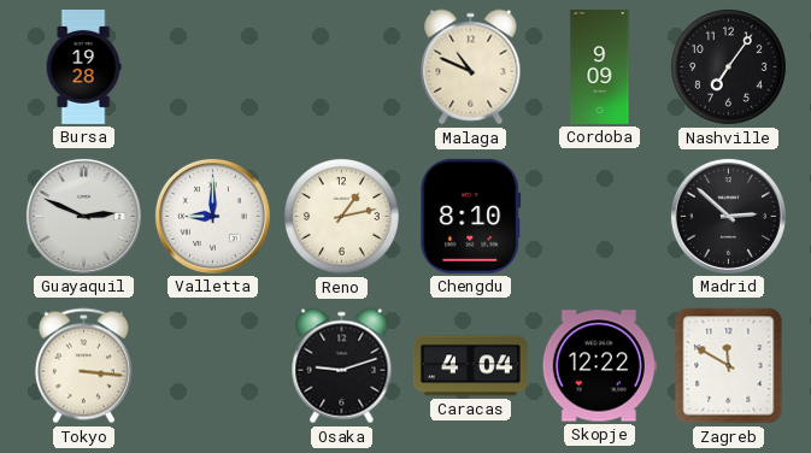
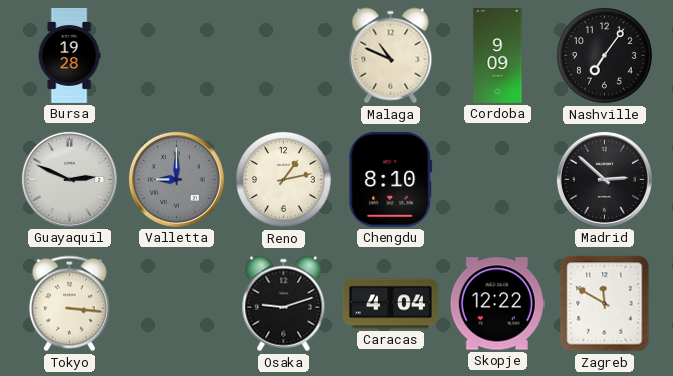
Valletta dial: white -> grey (176, 179)
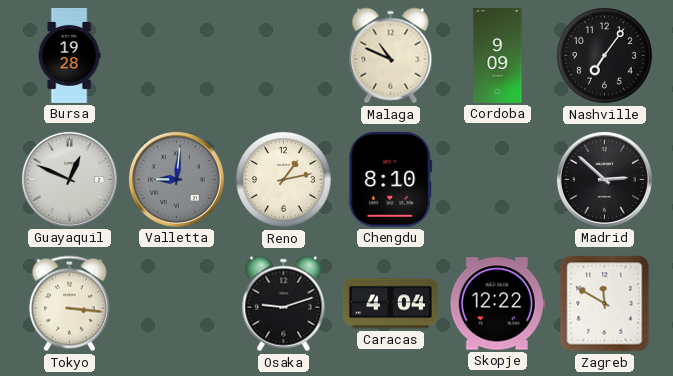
Guayaquil: 2:49 -> 12:49 (69, 179)
Valletta: 9:00 -> 9:01 (176, 179)
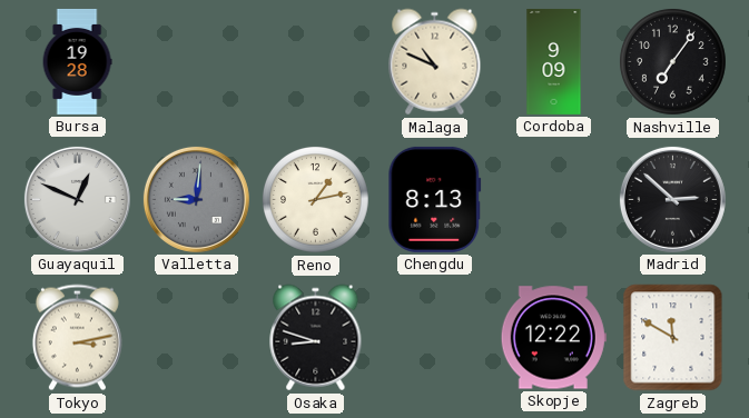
Chengdu: 8:10 -> 8:13 (435, 199)
Tokyo: 3:16 -> 3:13 (77, 338)
Osaka: 9:12 -> 8:48 (316, 338)
Caracas: 4:04 -> none (390, 304)
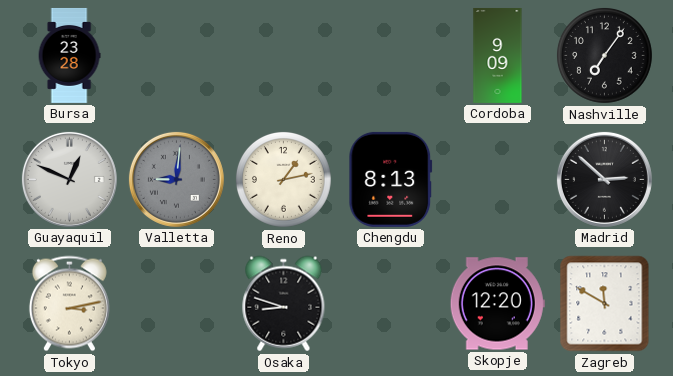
Bursa: 19:28 -> 23:28 (69, 55)
Malaga: 10:49 -> none (435, 62)
Skopje: 12:22 -> 12:20 (497, 304)
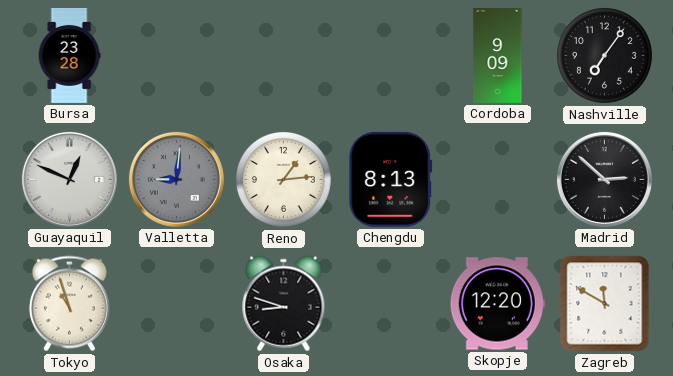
Reno: 1:13 -> 1:14 (284, 179)
Tokyo: 3:13 -> 10:57 (69, 304)
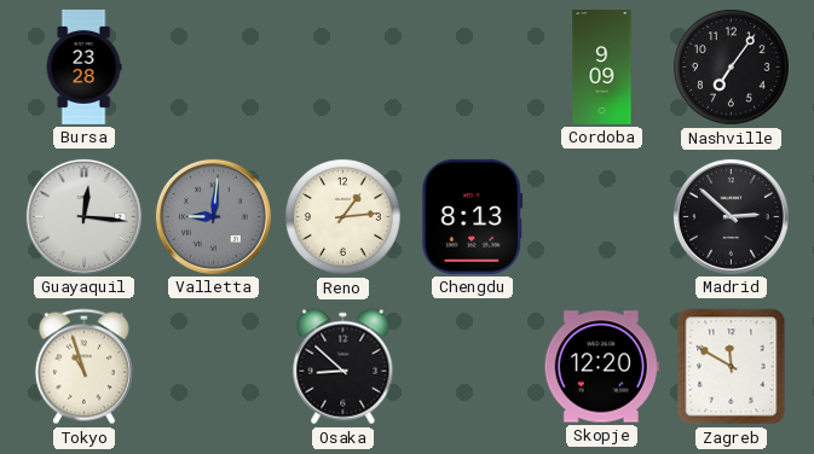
Guayaquil: 12:49 -> 12:16 (83, 216)
Osaka: 8:48 -> 8:52 (344, 367)
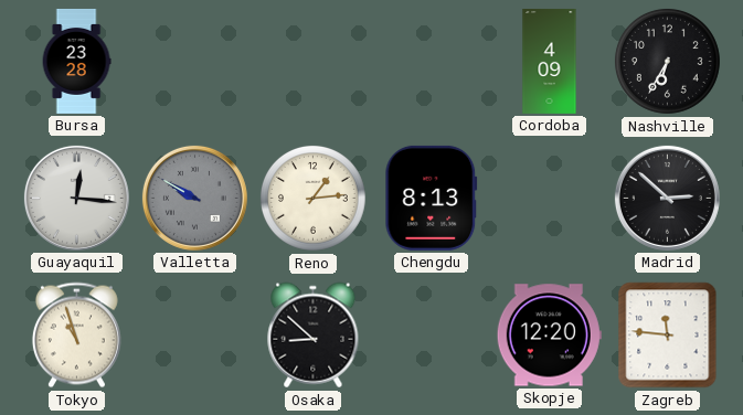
Cordoba: 9:09 -> 4:09 (550, 61)
Nashville: 7:06 -> 6:35 (668, 61)
Valletta: 9:01 -> 9:50 (194, 198)
Zagreb: 11:50 -> 11:46 (668, 336)
